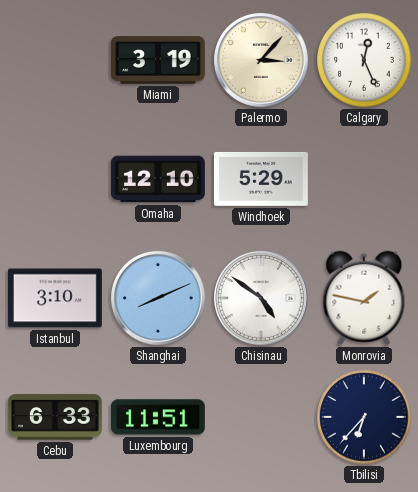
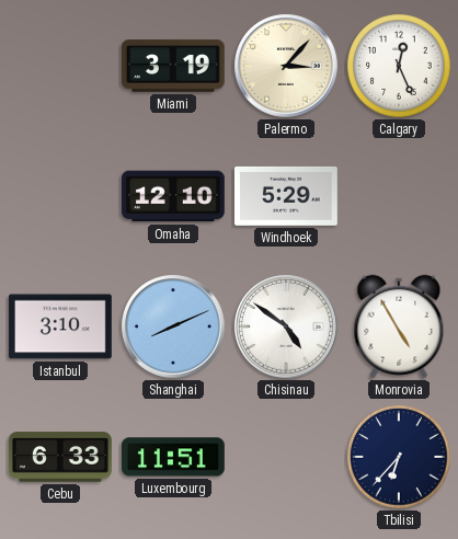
Monrovia: 1:47 -> 4:55 (399, 326)
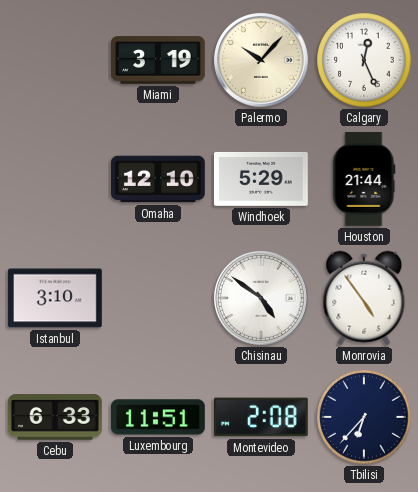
Palermo: 3:07 -> 10:07 (262, 61)
Houston: none -> 21:44 (364, 179)
Shanghai: 8:11 -> none (174, 328)
Monrovia: 4:55 -> 4:54 (364, 298)
Montevideo: none -> 2:08 (261, 417)
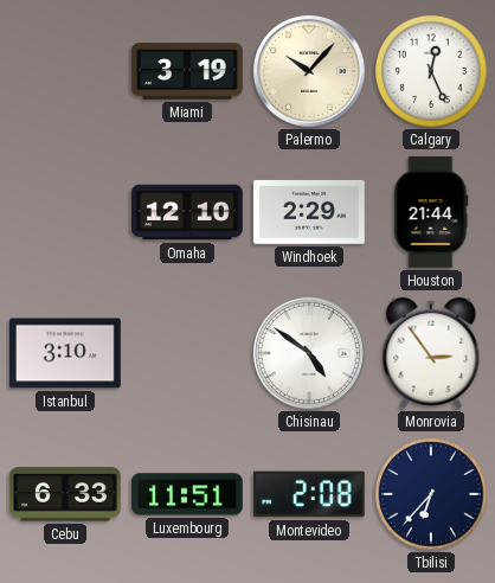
Windhoek: 5:29 -> 2:29 (309, 212)
Monrovia: 4:54 -> 2:54 (431, 353)
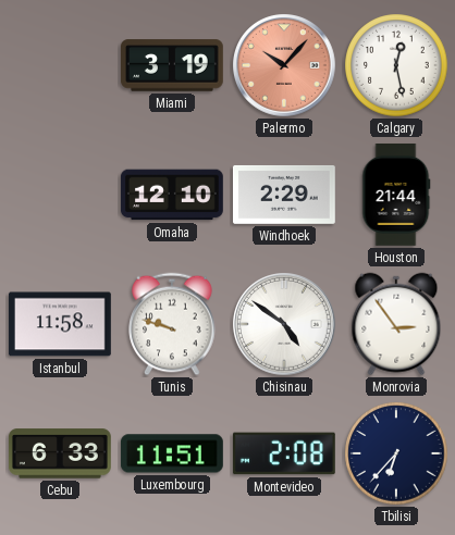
Palermo dial: cream -> salmon (285, 66)
Calgary: 12:26 -> 12:28 (396, 65)
Istanbul: 3:10 -> 11:58 (60, 324)
Tunis: none -> 9:48 (172, 324)
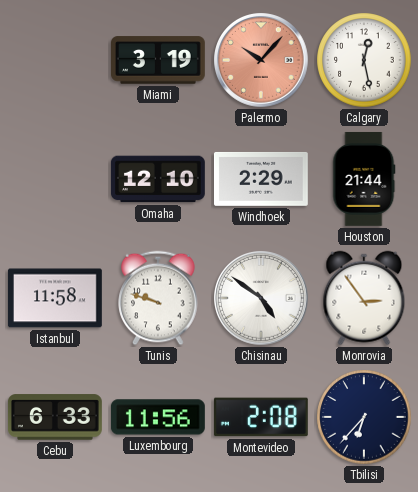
Luxembourg: 11:51 -> 11:56 (158, 417)
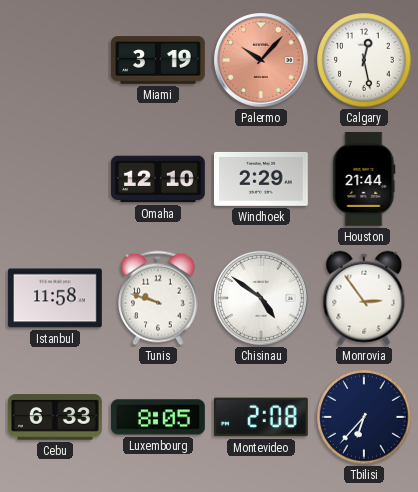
Luxembourg: 11:56 -> 8:05 (158, 417)
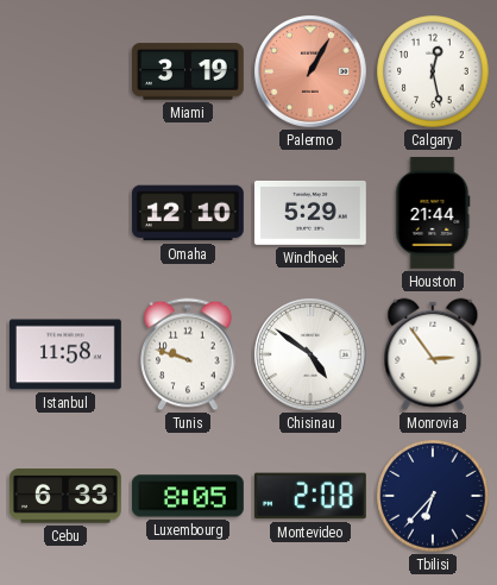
Palermo: 10:07 -> 1:05 (312, 73)
Windhoek: 2:29 -> 5:29 (310, 213)
